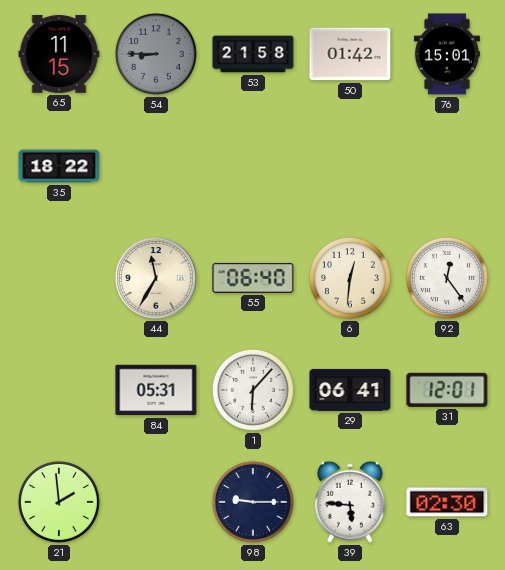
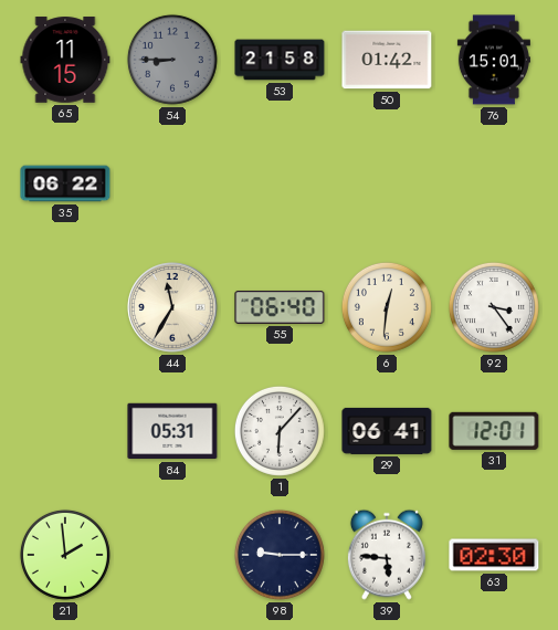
35: 18:22 -> 06:22 (65, 183)
92: 12:24 -> 3:24 (494, 307)
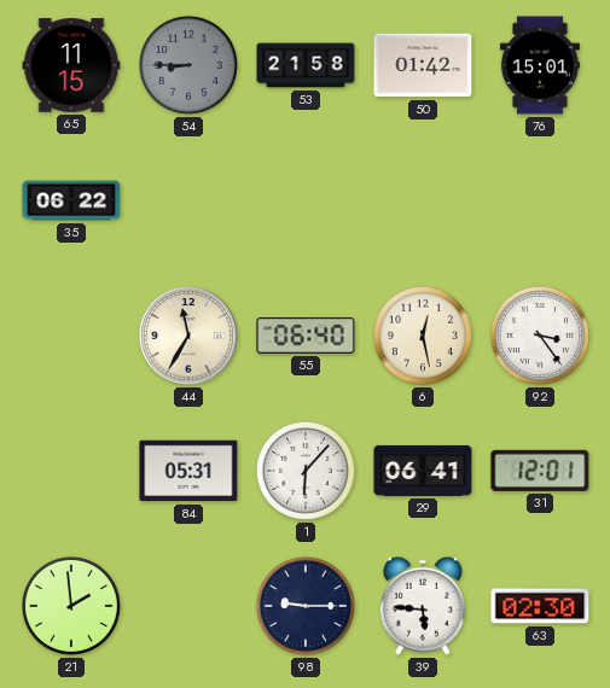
6: 12:31 -> 12:28 (423, 336)
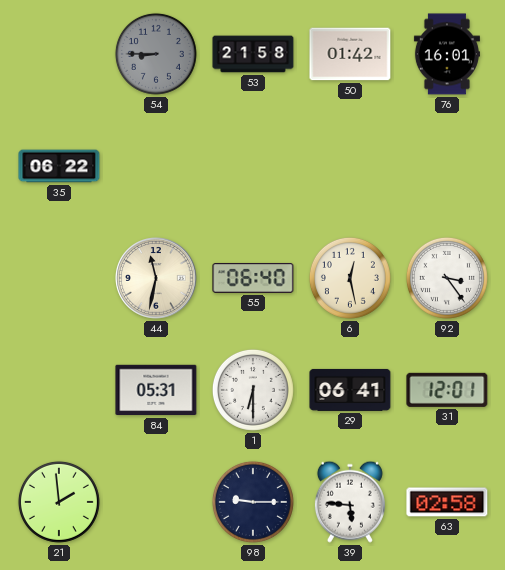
65: 11:15 -> none (71, 65)
76: 15:01 -> 16:01 (447, 54)
44: 11:35 -> 11:32 (156, 278)
1: 6:07 -> 6:30 (253, 390)
63: 02:30 -> 02:58 (447, 502)
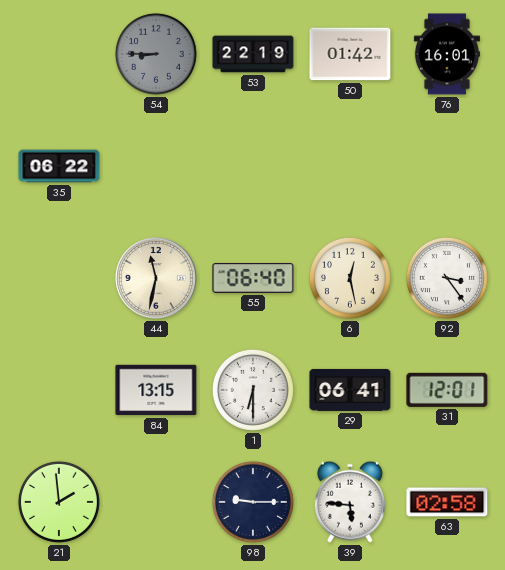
53: 21:58 -> 22:19 (253, 54)
84: 05:31 -> 13:15 (156, 390)
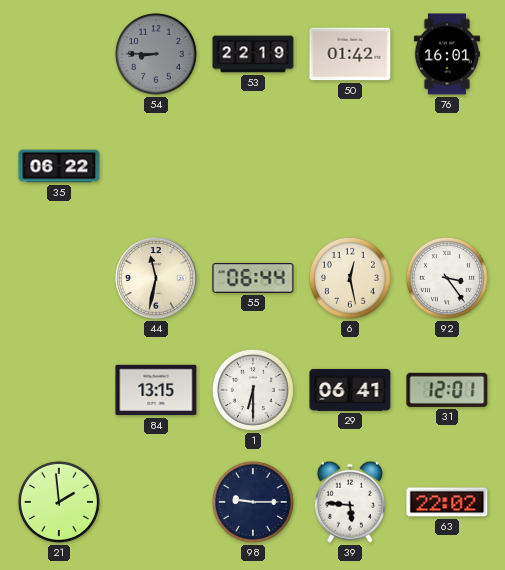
55: 06:40 -> 06:44 (253, 278)
63: 02:58 -> 22:02 (447, 502)
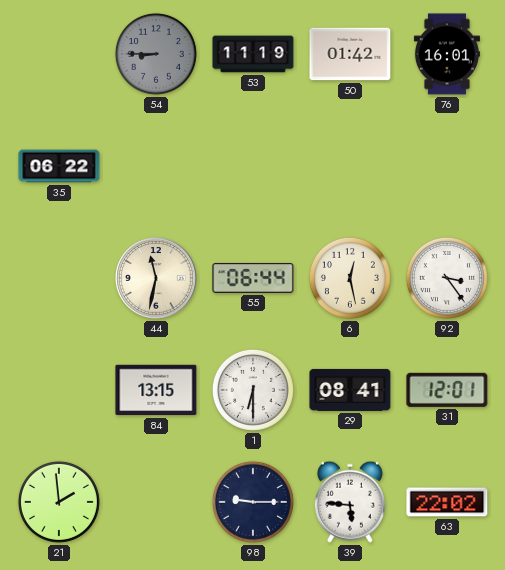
53: 22:19 -> 11:19 (253, 54)
29: 06:41 -> 08:41 (350, 390)
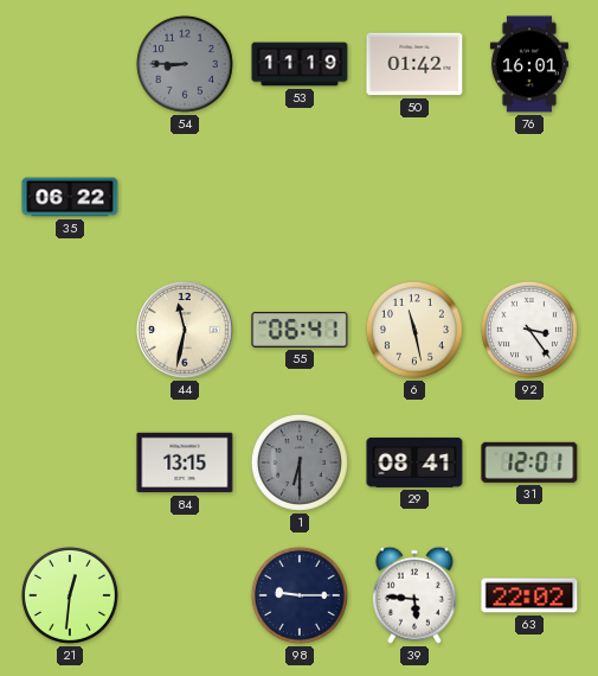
55: 06:44 -> 06:41 (300, 330)
6: 12:28 -> 11:28 (414, 330)
1 dial: white -> grey (300, 463)
21: 1:59 -> 12:31 (70, 595)
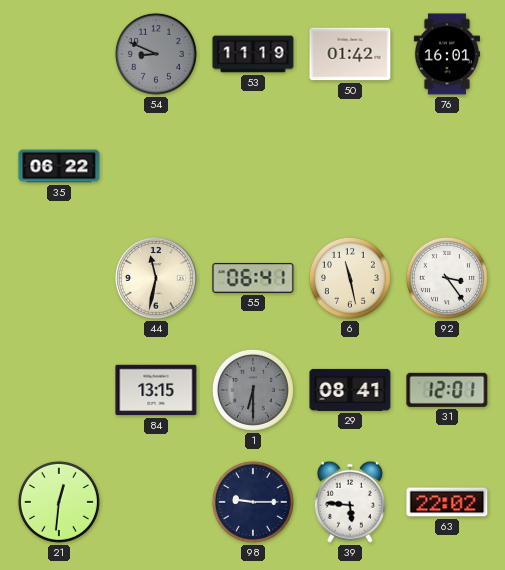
54: 8:45 -> 8:49 (156, 54)
